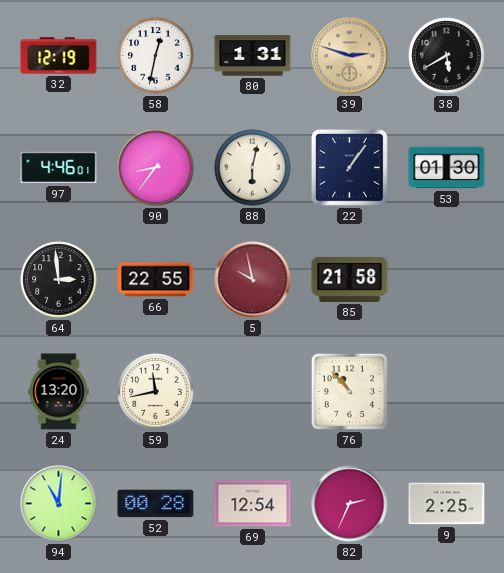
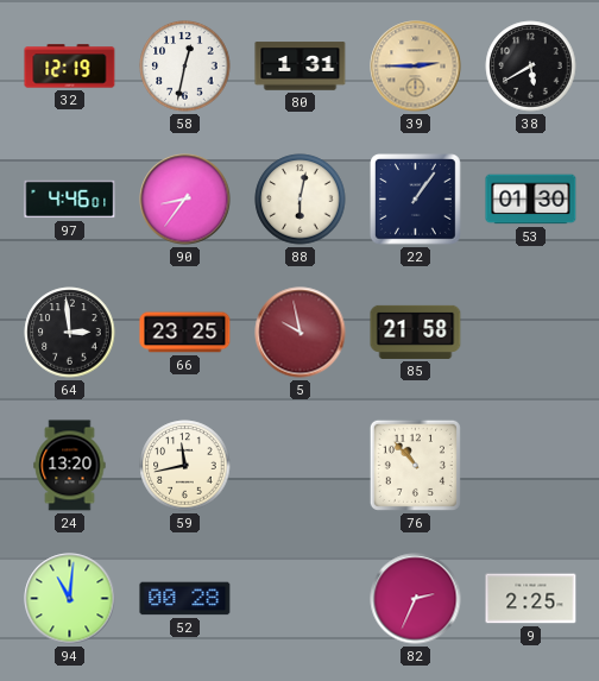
39: 2:48 -> 2:45 (416, 67)
66: 22:55 -> 23:25 (185, 333)
69: 12:54 -> none (253, 504)
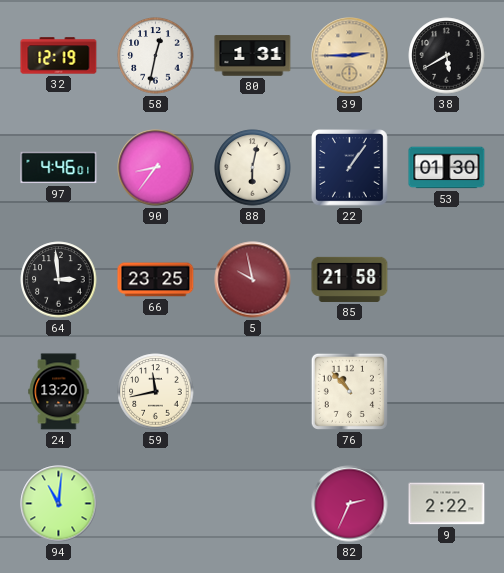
52: 00:28 -> none (185, 599)
9: 2:25 -> 2:22 (447, 504)
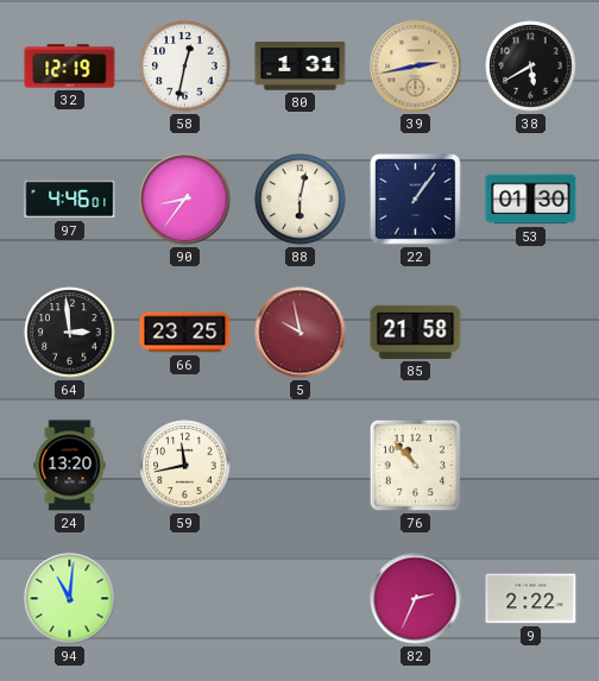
39: 2:45 -> 2:43 (416, 67)
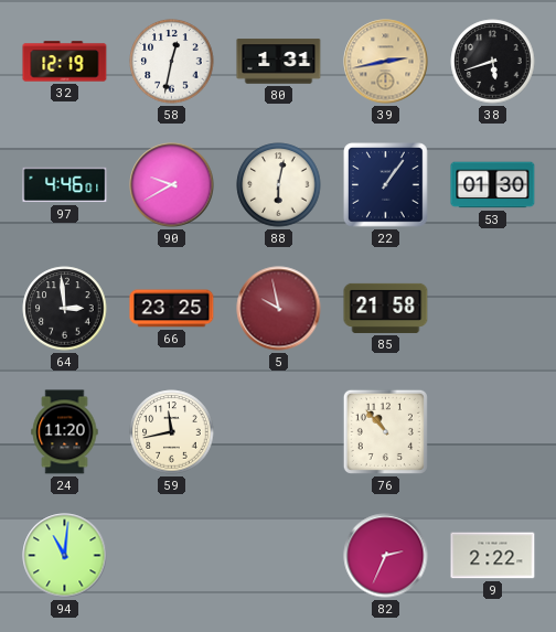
38: 5:40 -> 5:42 (493, 62)
90: 8:36 -> 9:40 (172, 185)
24: 13:20 -> 11:20 (65, 432)
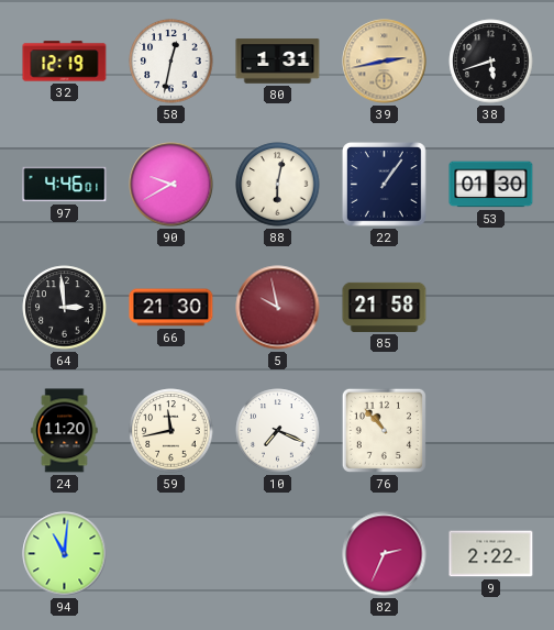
66: 23:25 -> 21:30 (171, 308)
10: none -> 7:19 (278, 431)
